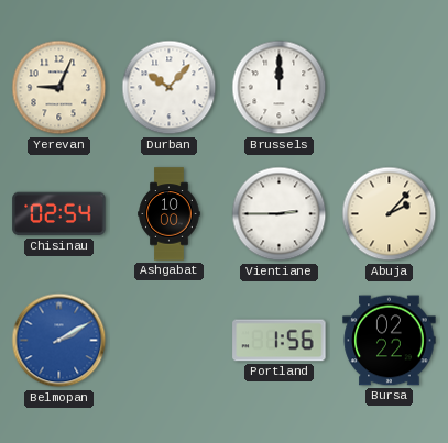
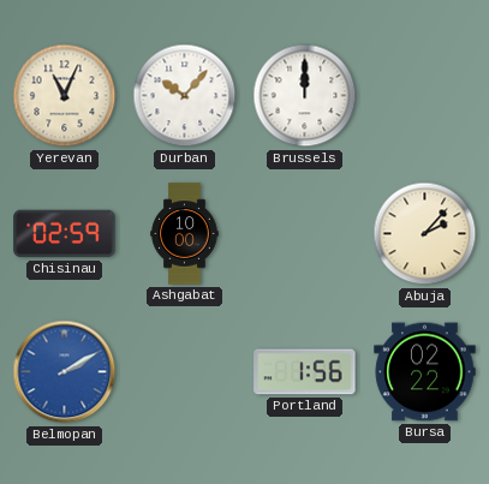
Yerevan: 9:04 -> 11:04 (65, 96)
Chisinau: 02:54 -> 02:59 (65, 234)
Vientiane: 2:45 -> none (280, 214)
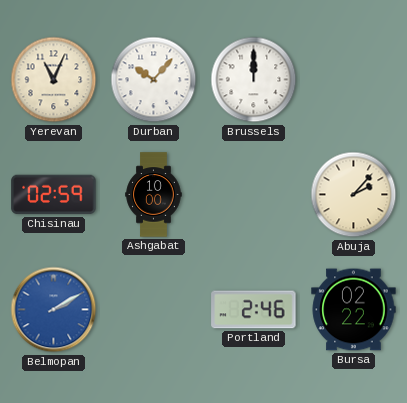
Portland: 1:56 -> 2:46 (254, 310)
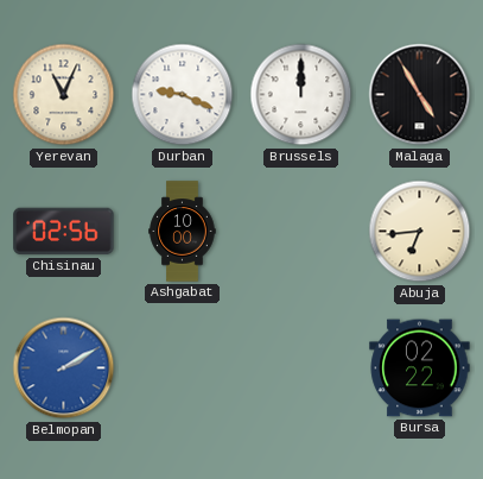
Durban: 10:07 -> 9:19 (183, 95)
Malaga: none -> 4:55 (420, 95)
Chisinau: 02:59 -> 02:56 (64, 232)
Abuja: 2:07 -> 6:44 (420, 232)
Portland: 2:46 -> none (254, 310)
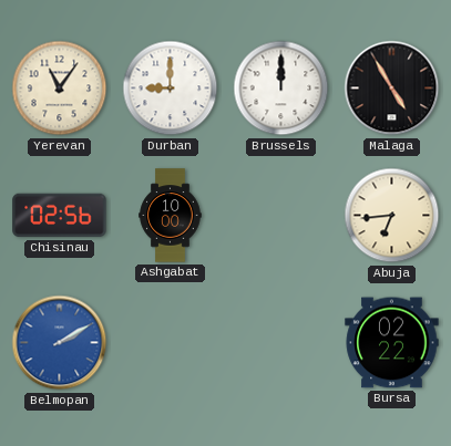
Yerevan: 11:04 -> 11:06 (60, 89)
Durban: 9:19 -> 9:00 (171, 89)
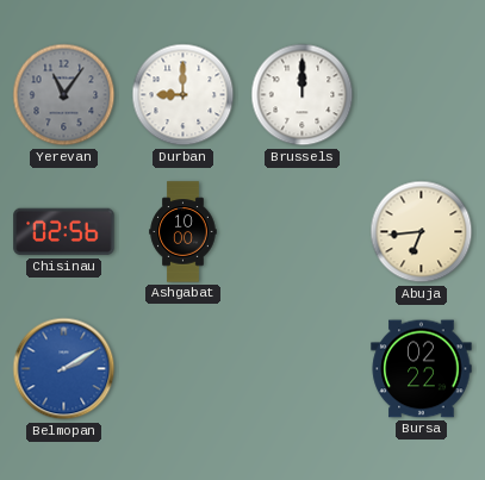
Yerevan dial: cream -> grey (64, 95)
Malaga: 4:55 -> none (392, 89)
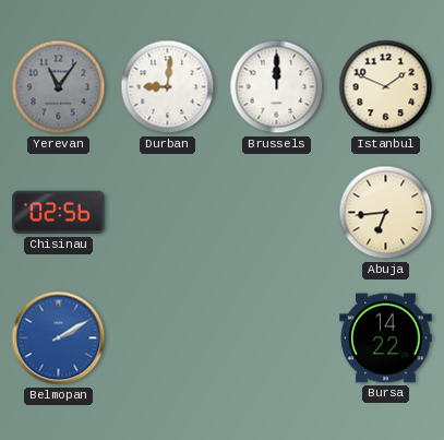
Durban: 9:00 -> 9:01 (168, 87)
Istanbul: none -> 1:49 (386, 87)
Ashgabat: 10:00 -> none (184, 232)
Bursa: 02:22 -> 14:22 (386, 338)
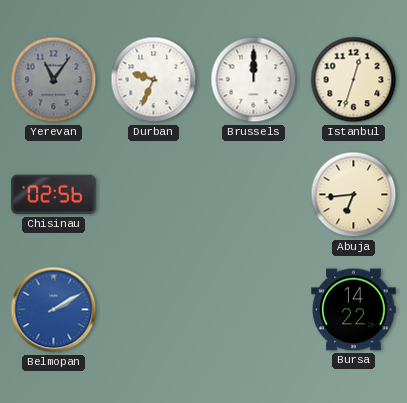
Durban: 9:01 -> 9:34 (154, 80)
Istanbul: 1:49 -> 12:33 (354, 80)
